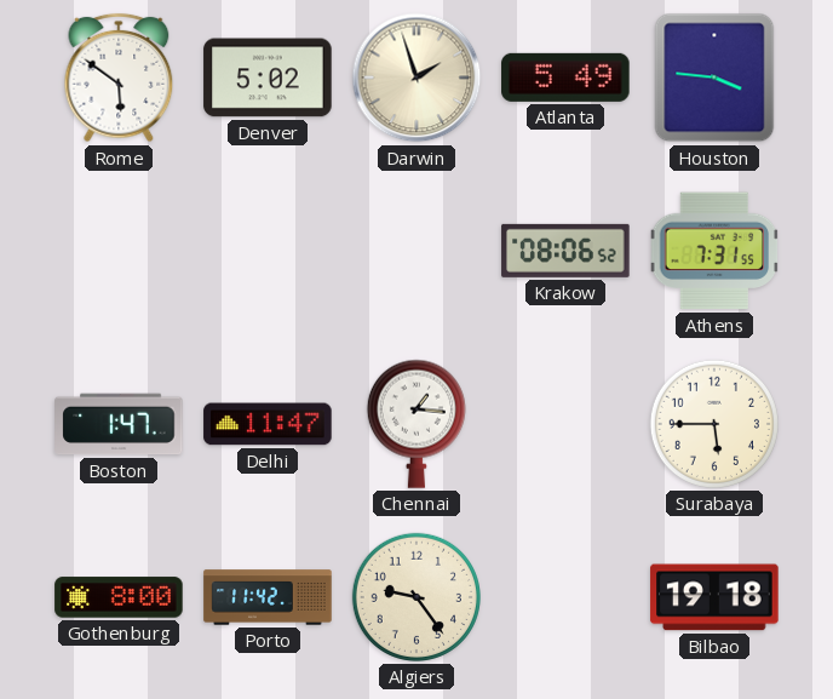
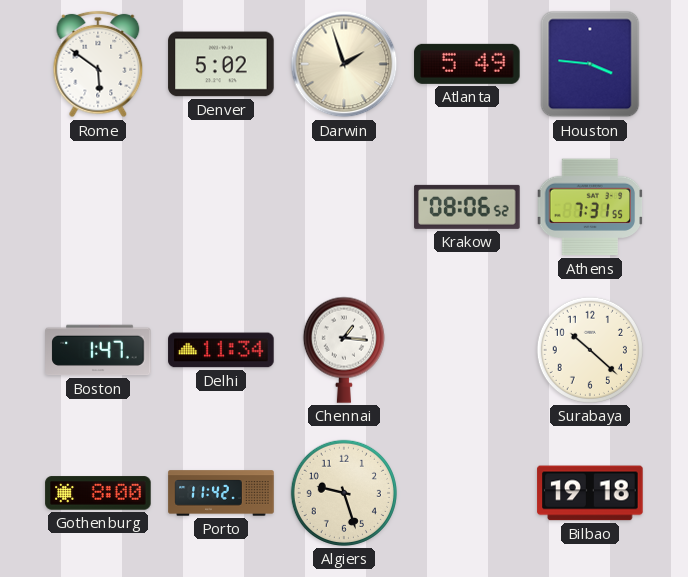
Delhi: 11:47 -> 11:34 (221, 350)
Surabaya: 5:45 -> 10:22 (590, 350)
Algiers: 9:24 -> 9:27 (344, 493)
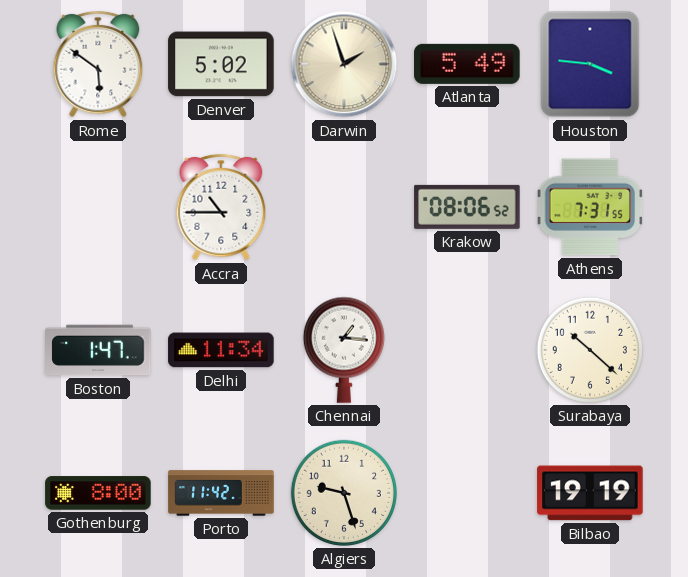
Accra: none -> 10:45 (221, 207)
Bilbao: 19:18 -> 19:19 (590, 493)
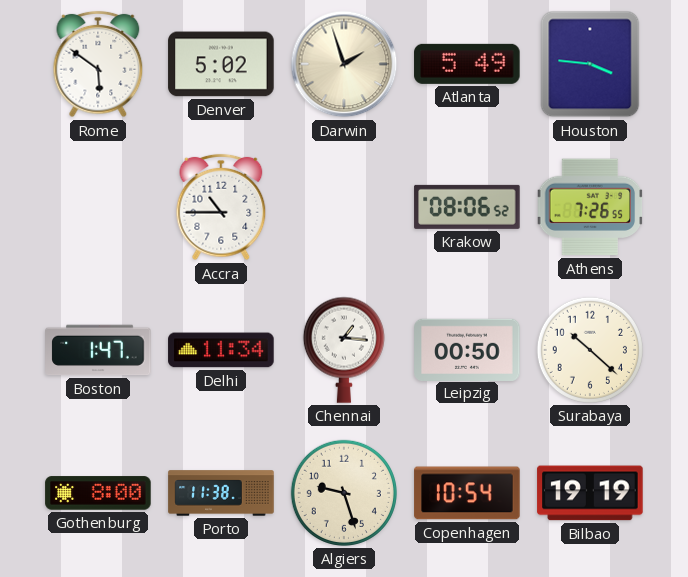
Athens: 7:31 -> 7:26 (590, 207)
Leipzig: none -> 00:50 (467, 349)
Porto: 11:42 -> 11:38 (221, 493)
Copenhagen: none -> 10:54 (467, 493)
